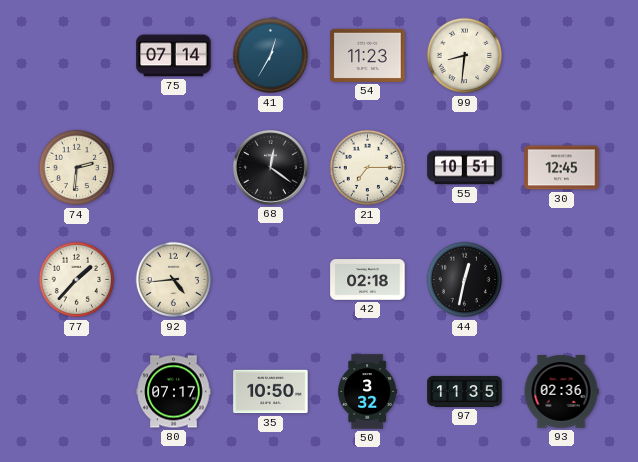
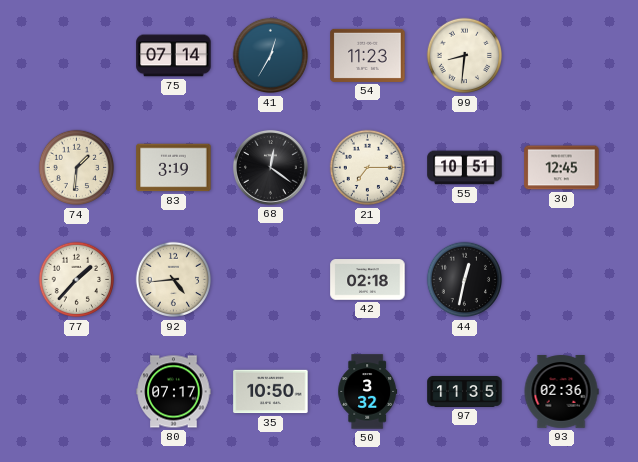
74: 2:31 -> 1:31 (77, 168)
83: none -> 3:19 (174, 168)
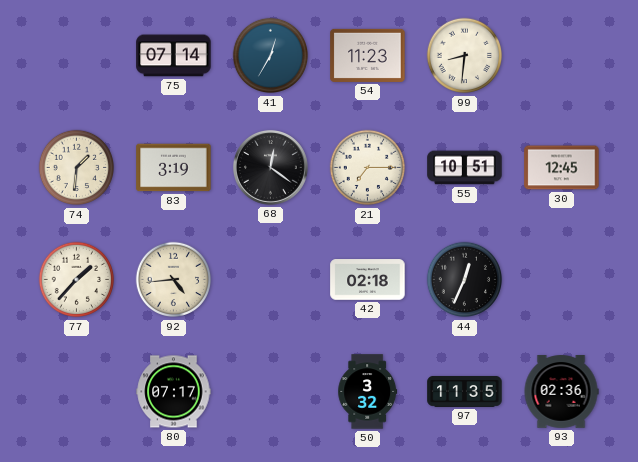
44: 12:32 -> 12:34 (465, 280)
35: 10:50 -> none (271, 392)
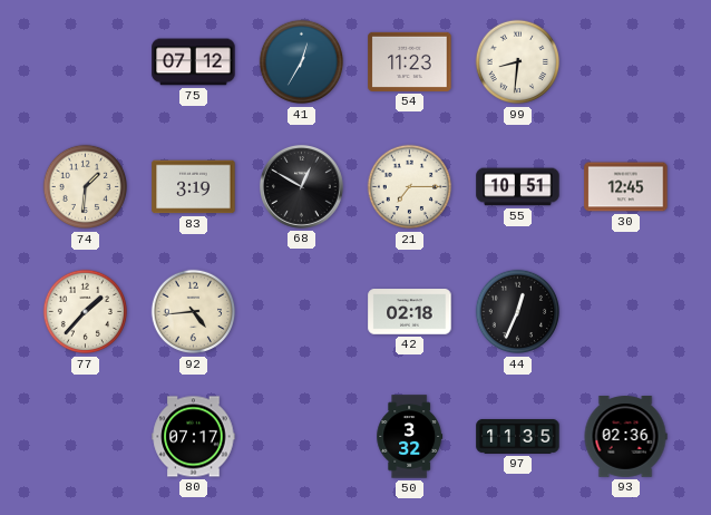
75: 07:14 -> 07:12 (194, 62)
68: 12:21 -> 12:50 (301, 186)
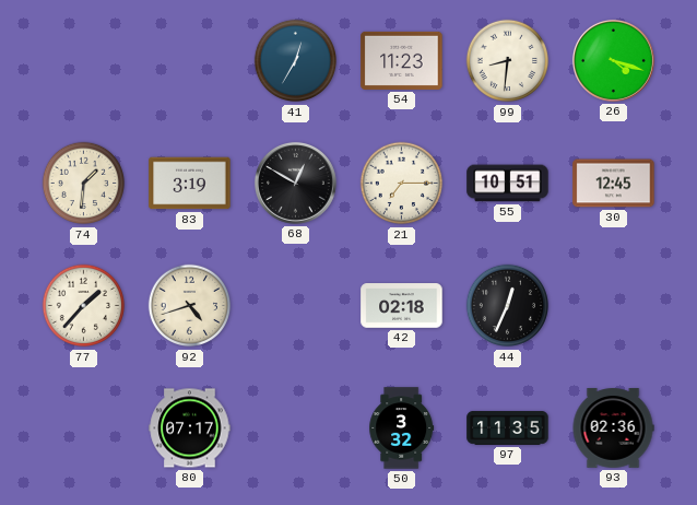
75: 07:12 -> none (194, 62)
26: none -> 4:18 (613, 60)
92: 4:44 -> 4:42 (190, 306)
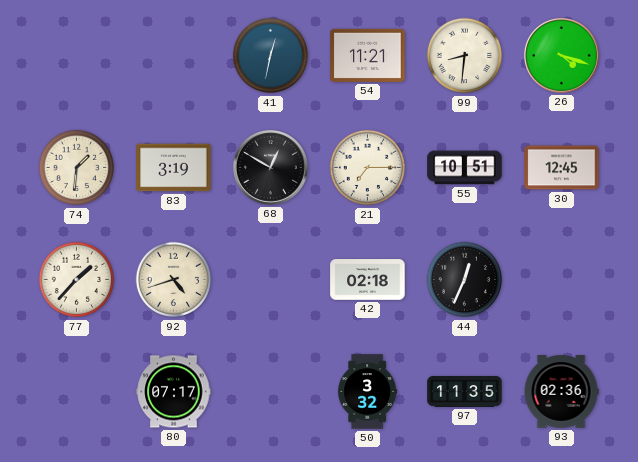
41: 12:35 -> 12:32 (271, 56)
54: 11:23 -> 11:21 (368, 55)
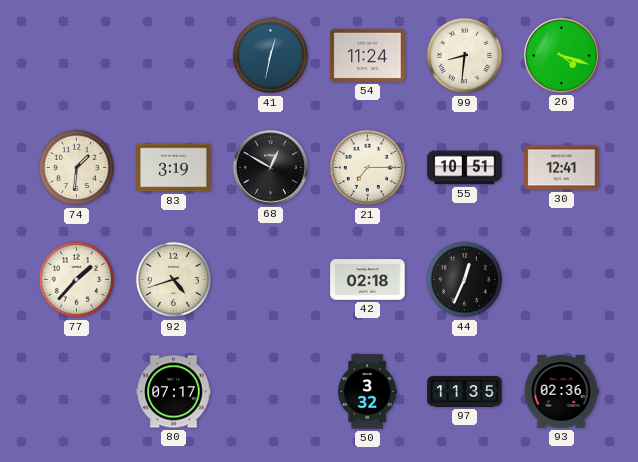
54: 11:21 -> 11:24 (368, 55)
30: 12:45 -> 12:41 (562, 168)
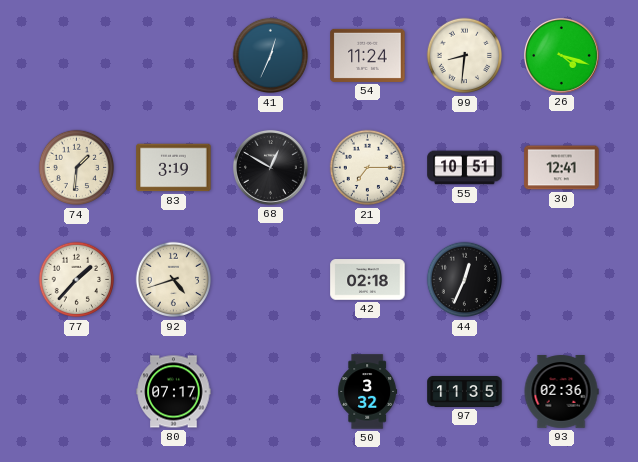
41: 12:32 -> 12:34 (271, 56)
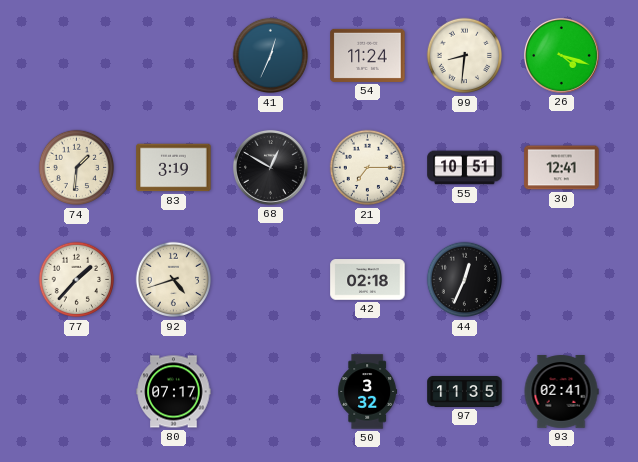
93: 02:36 -> 02:41 (561, 392)
